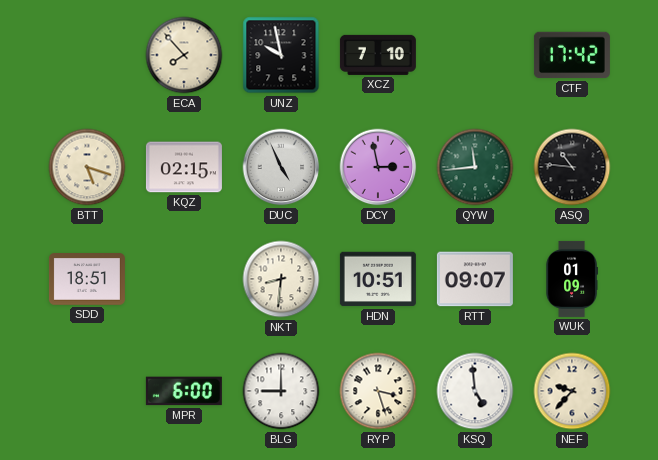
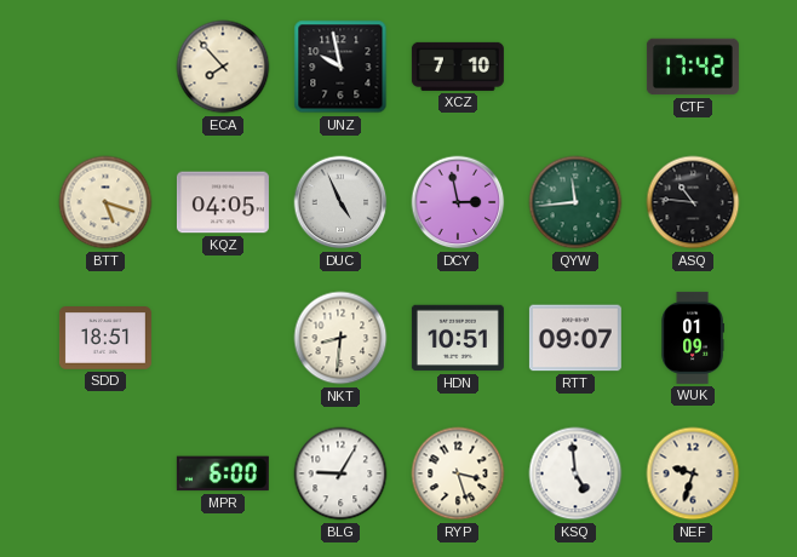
KQZ: 02:15 -> 04:05 (223, 202)
BLG: 9:00 -> 9:05 (340, 473)
NEF: 9:37 -> 9:33 (693, 473)
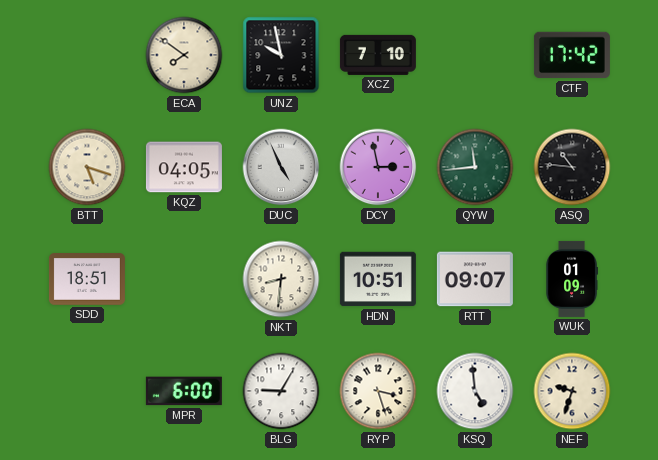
ECA: 7:53 -> 7:51 (184, 55)
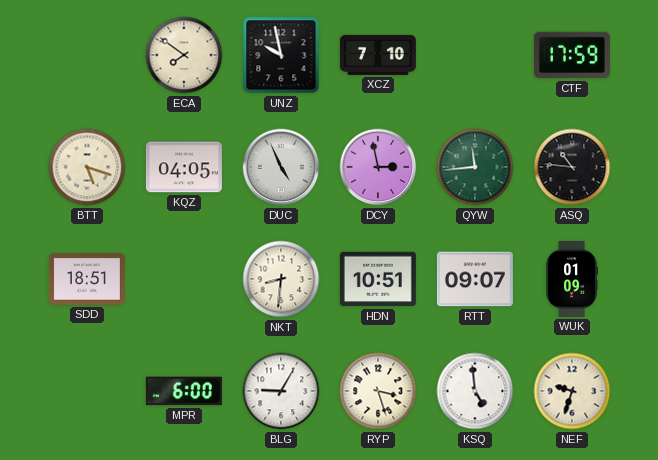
CTF: 17:42 -> 17:59 (572, 55)
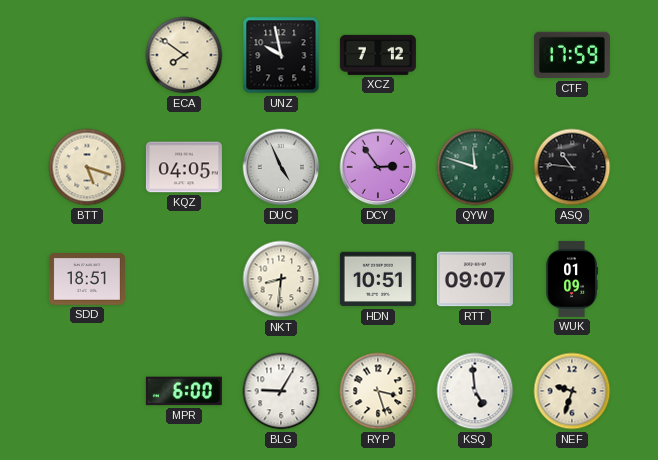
XCZ: 7:10 -> 7:12 (378, 55)
DCY: 2:58 -> 2:54 (378, 167)
QYW: 11:44 -> 11:48 (475, 167)
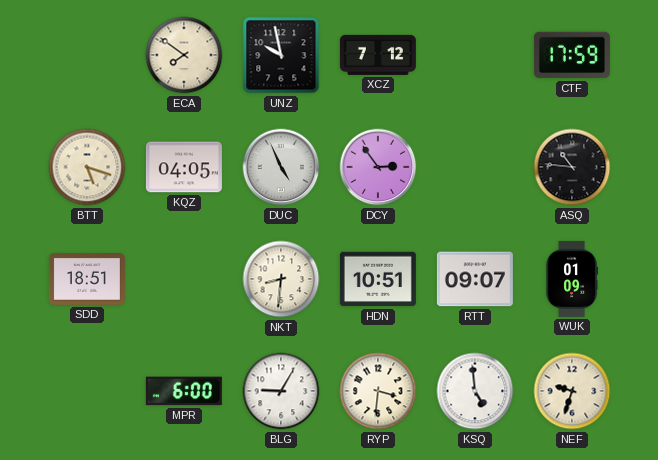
QYW: 11:48 -> none (475, 167)
RYP: 3:27 -> 3:31 (378, 391)
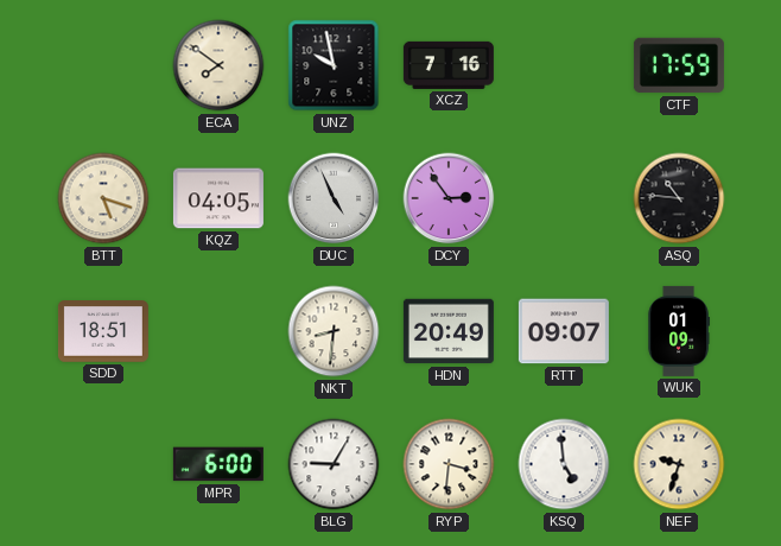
XCZ: 7:12 -> 7:16 (449, 65)
HDN: 10:51 -> 20:49 (449, 331)
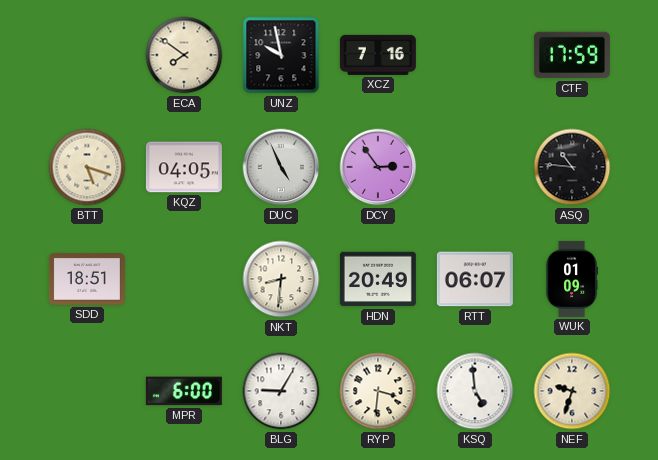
RTT: 09:07 -> 06:07 (475, 279)
